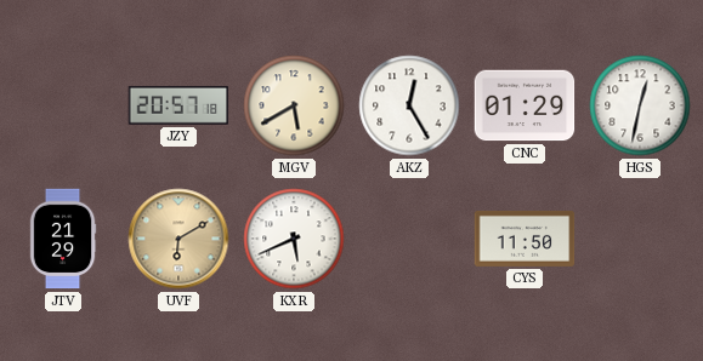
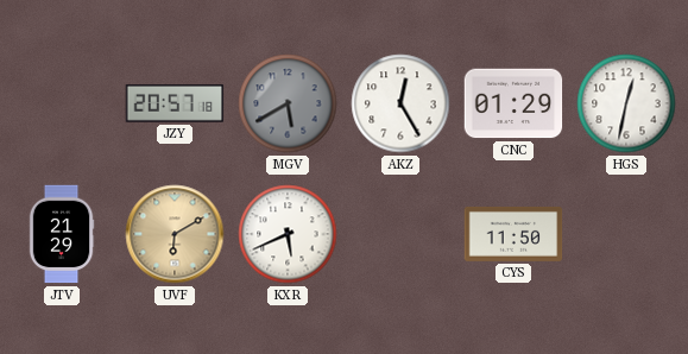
MGV dial: cream -> grey (288, 103)
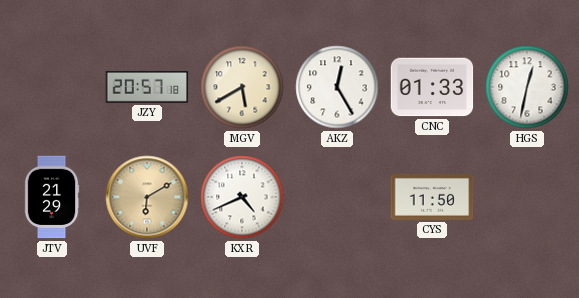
MGV dial: grey -> cream (242, 87)
CNC: 01:29 -> 01:33 (432, 87)
KXR: 5:41 -> 4:41 (242, 197)
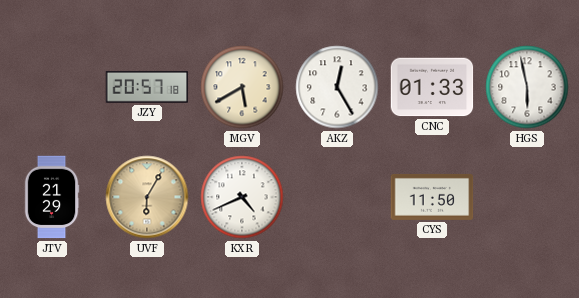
HGS: 12:32 -> 5:58 (527, 87)
UVF: 6:10 -> 6:05 (147, 197)
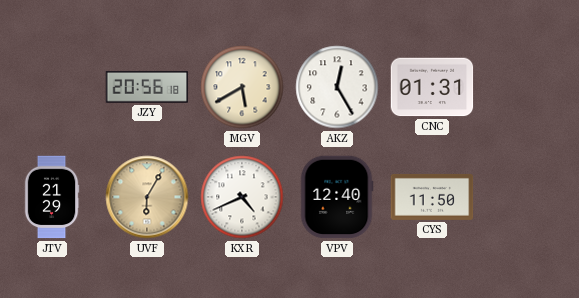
JZY: 20:57 -> 20:56 (147, 87)
CNC: 01:33 -> 01:31 (432, 87)
HGS: 5:58 -> none (527, 87)
VPV: none -> 12:40 (337, 197)
